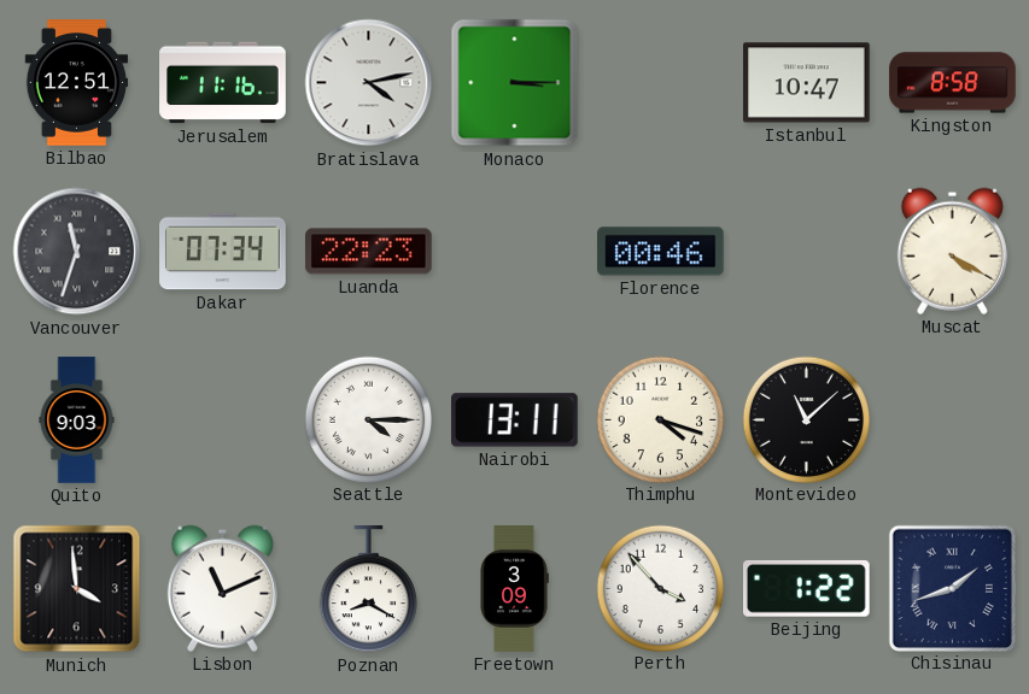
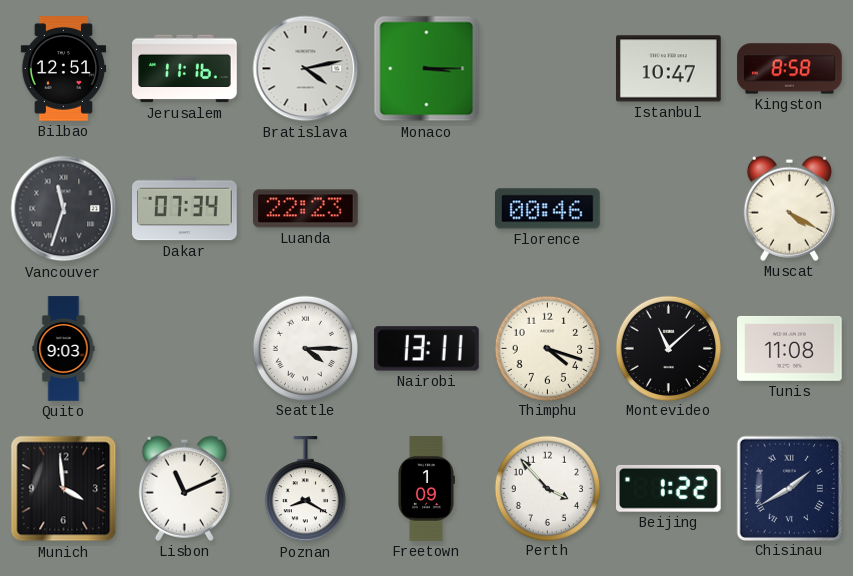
Tunis: none -> 11:08 (790, 348)
Freetown: 3:09 -> 1:09 (426, 489)
Chisinau: 1:42 -> 1:40 (789, 488)
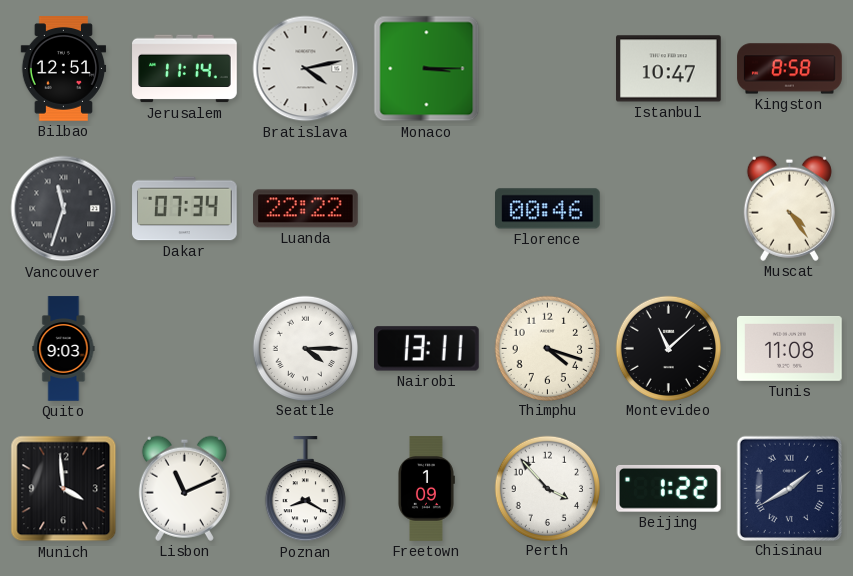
Jerusalem: 11:16 -> 11:14 (185, 69)
Luanda: 22:23 -> 22:22 (306, 209)
Muscat: 4:20 -> 4:24 (789, 208)
